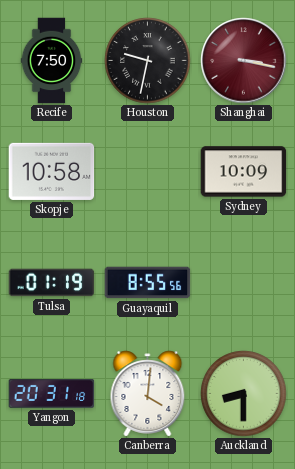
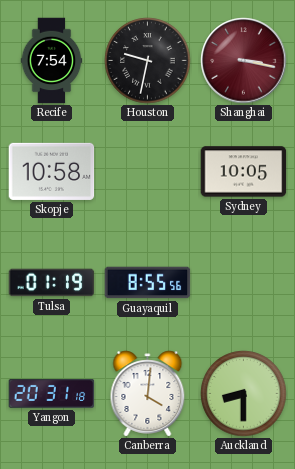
Recife: 7:50 -> 7:54 (52, 61)
Sydney: 10:09 -> 10:05 (244, 172)
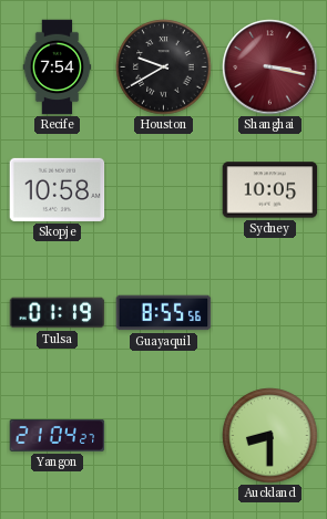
Houston: 9:32 -> 9:40 (164, 68)
Yangon: 20:31 -> 21:04 (58, 435)
Canberra: 4:01 -> none (148, 394)
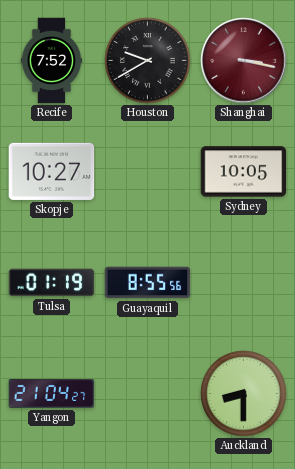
Recife: 7:54 -> 7:52 (52, 61)
Skopje: 10:58 -> 10:27 (52, 171)
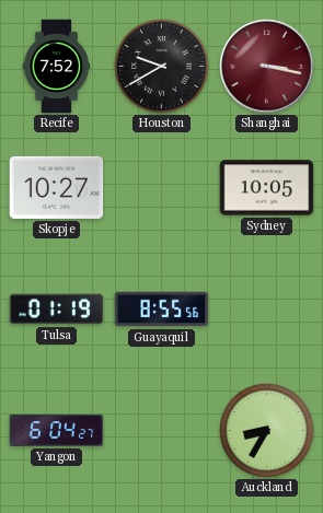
Yangon: 21:04 -> 6:04 (57, 430)
Auckland: 8:30 -> 8:35 (267, 431)
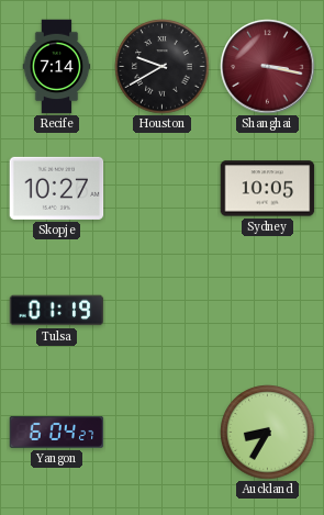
Recife: 7:52 -> 7:14 (57, 67)
Guayaquil: 8:55 -> none (162, 310)
